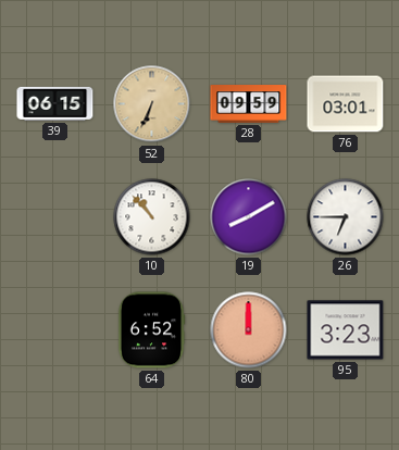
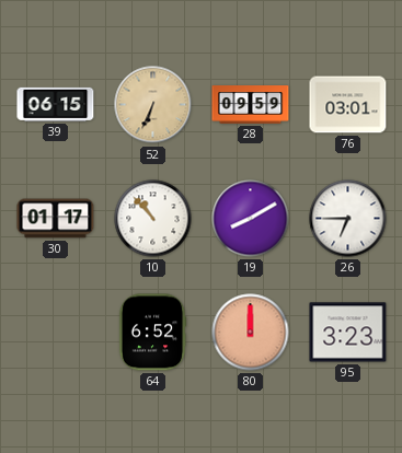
30: none -> 01:17 (56, 219)
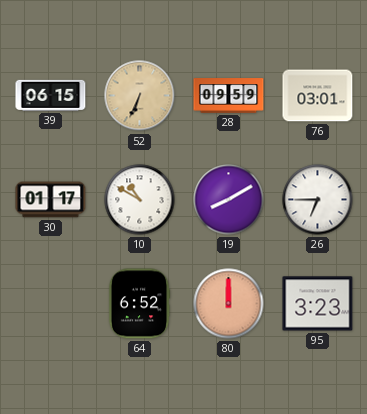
10: 10:53 -> 10:50 (140, 200)
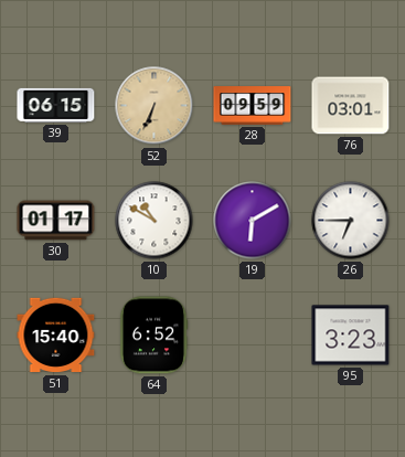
19: 8:10 -> 6:10 (253, 221)
51: none -> 15:40 (56, 336)
80: 12:00 -> none (229, 304)
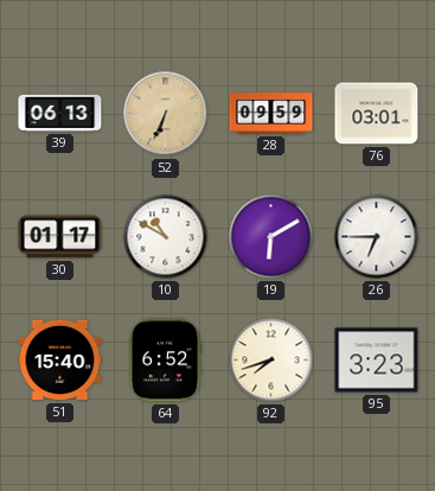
39: 06:15 -> 06:13 (60, 113)
92: none -> 7:42 (271, 361)
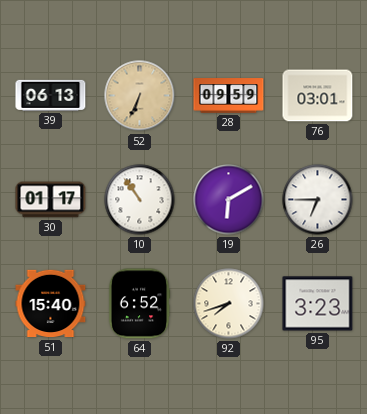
10: 10:50 -> 10:54 (140, 200)
